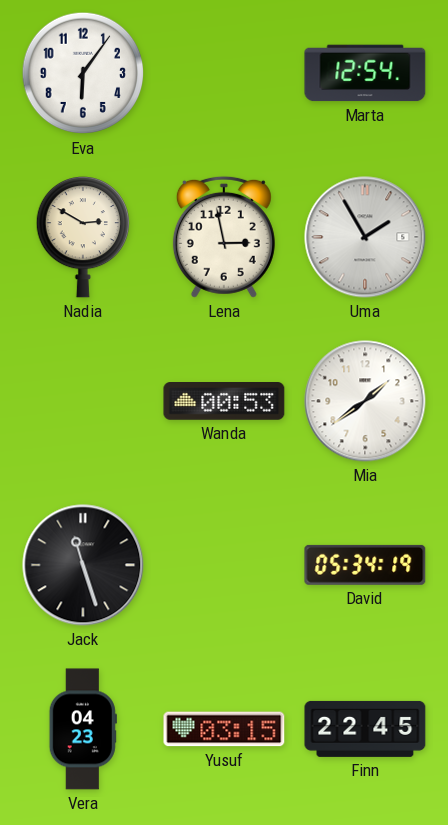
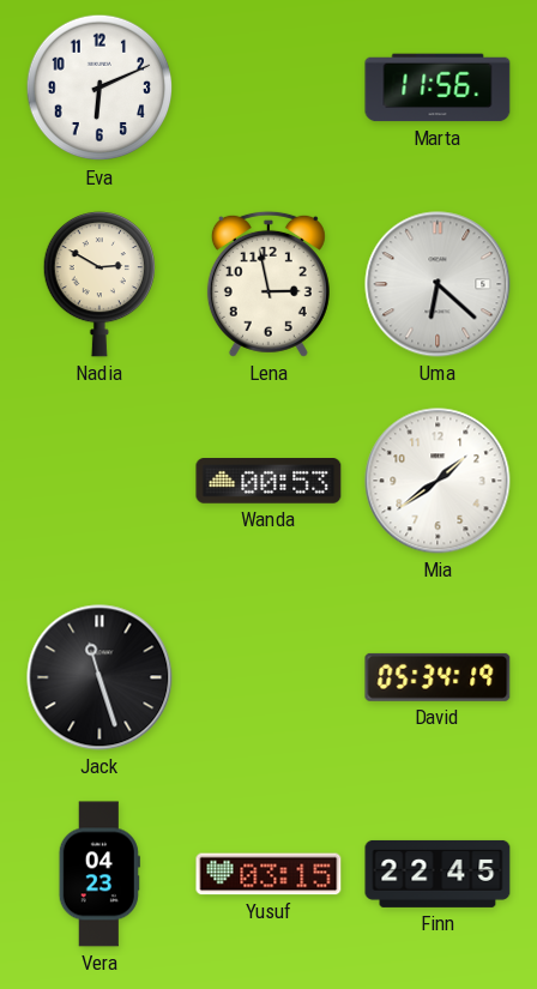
Eva: 6:06 -> 6:11 (99, 88)
Marta: 12:54 -> 11:56 (438, 88)
Uma: 1:55 -> 6:22 (438, 284)
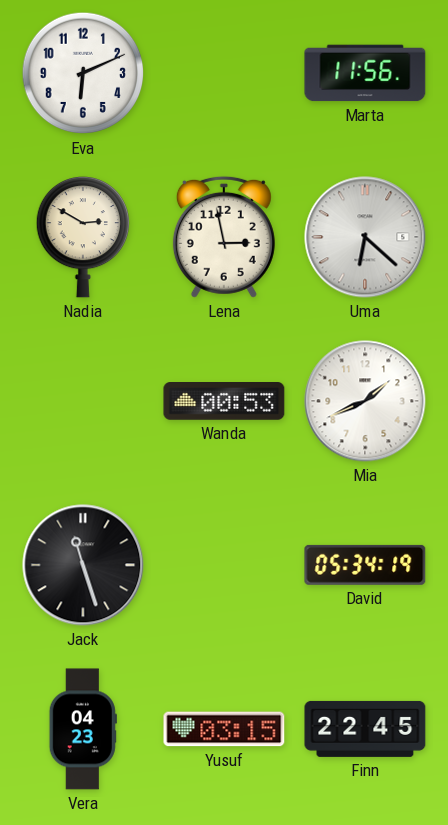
Mia: 1:39 -> 1:41 (365, 401)
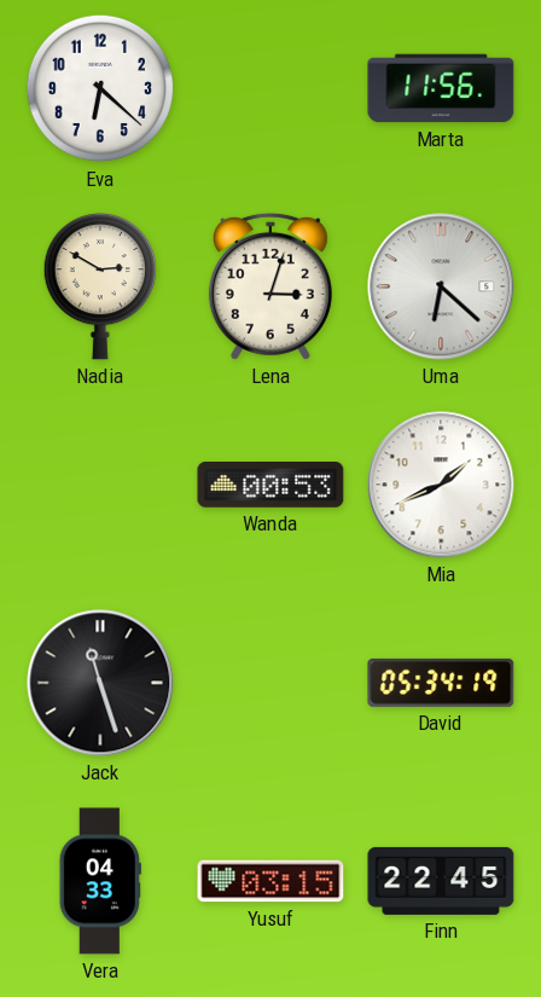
Eva: 6:11 -> 6:22 (100, 88)
Lena: 2:58 -> 3:03 (270, 286)
Vera: 04:23 -> 04:33 (100, 881)
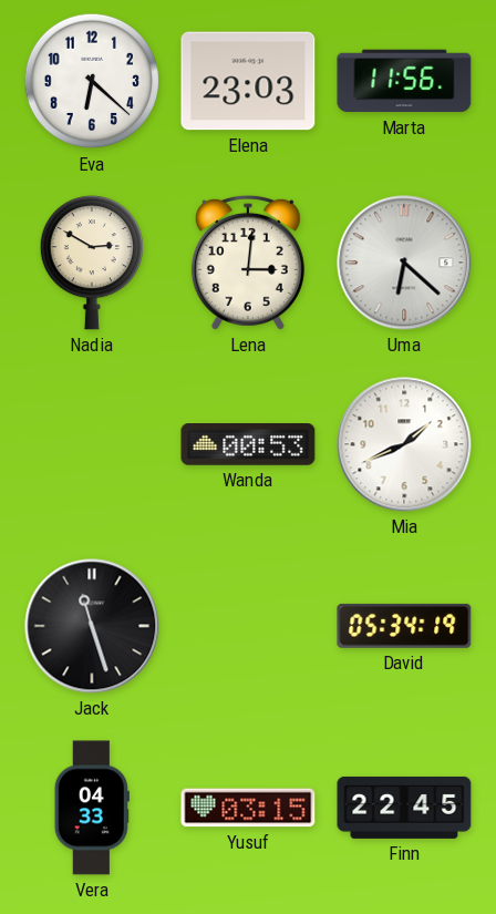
Elena: none -> 23:03 (248, 81)
Lena: 3:03 -> 3:01 (248, 263)
